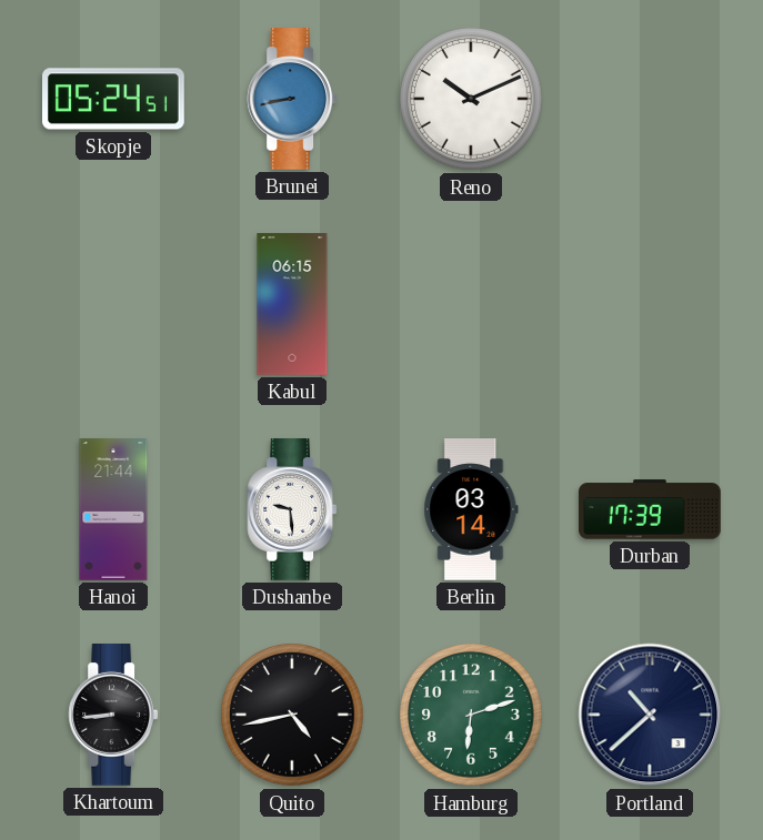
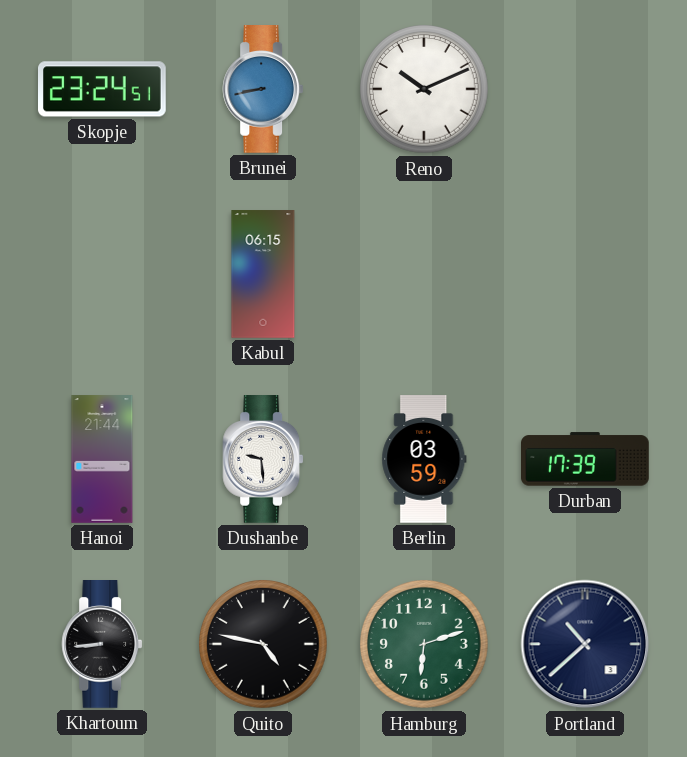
Skopje: 05:24 -> 23:24 (103, 89)
Berlin: 03:14 -> 03:59 (424, 460)
Quito: 4:43 -> 4:47 (263, 644)
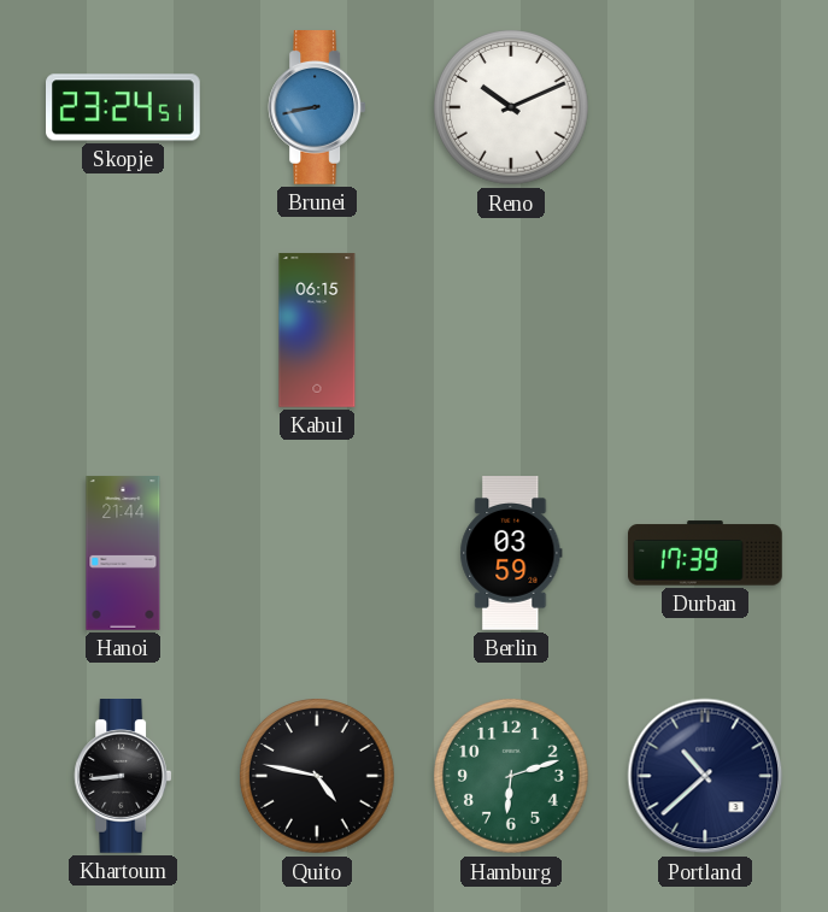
Dushanbe: 9:29 -> none (263, 460)
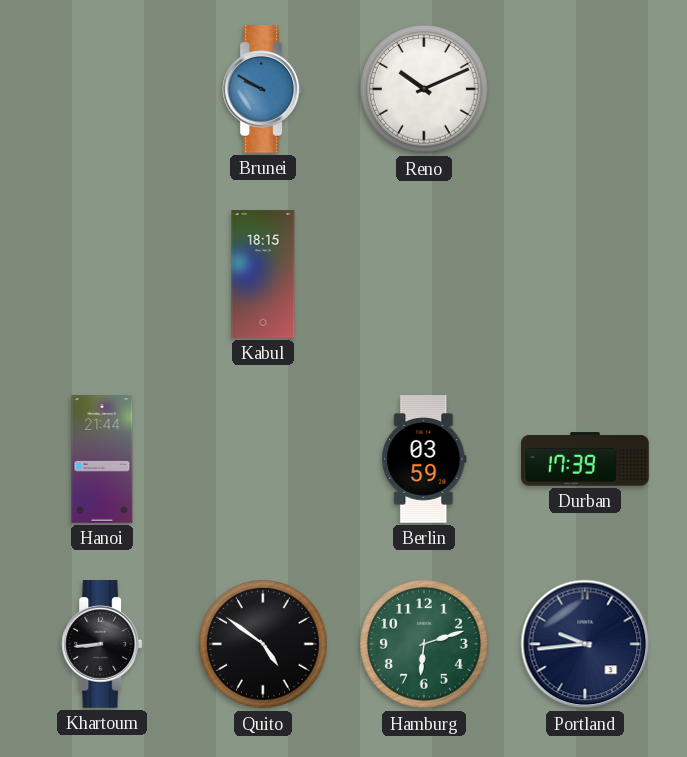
Skopje: 23:24 -> none (124, 107)
Brunei: 8:43 -> 9:50 (263, 90)
Kabul: 06:15 -> 18:15 (263, 274)
Quito: 4:47 -> 4:51 (263, 644)
Portland: 10:38 -> 9:44 (585, 644)
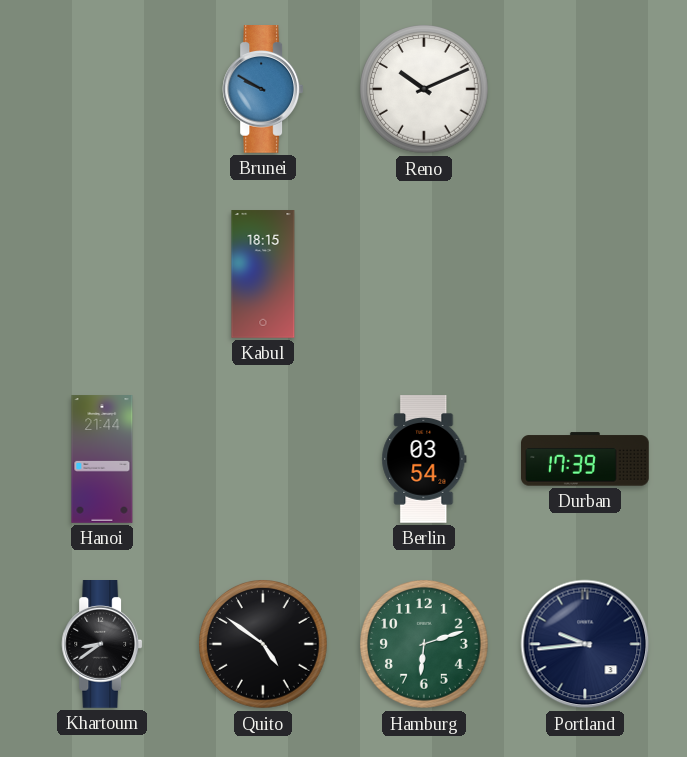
Berlin: 03:59 -> 03:54 (424, 460)
Khartoum: 8:44 -> 8:39 (102, 645)
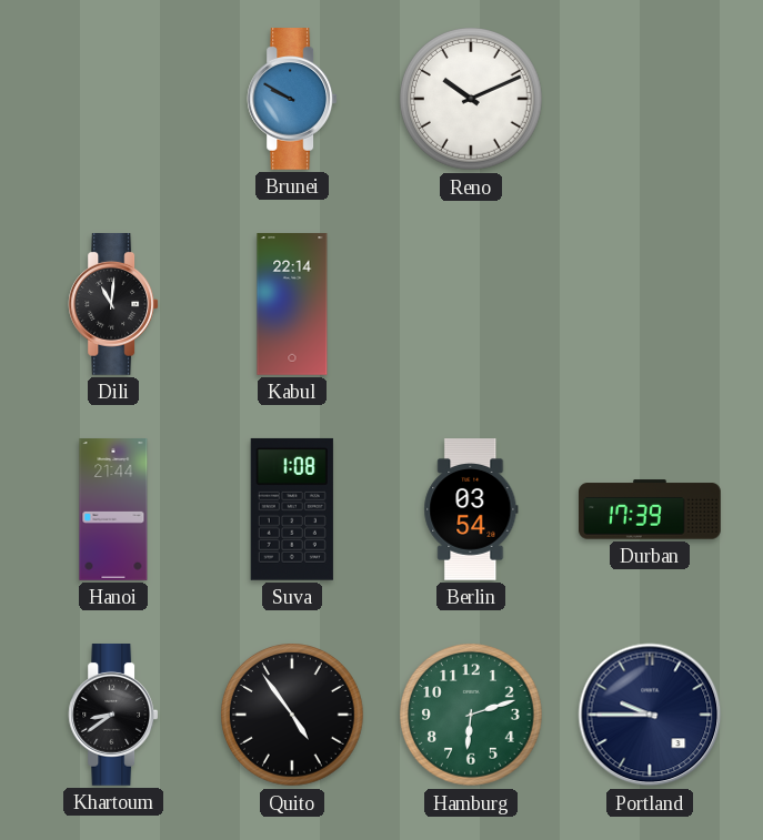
Dili: none -> 11:01 (113, 305)
Kabul: 18:15 -> 22:14 (292, 304)
Suva: none -> 1:08 (292, 509)
Quito: 4:51 -> 4:54 (292, 715)
Portland: 9:44 -> 9:45 (650, 715)
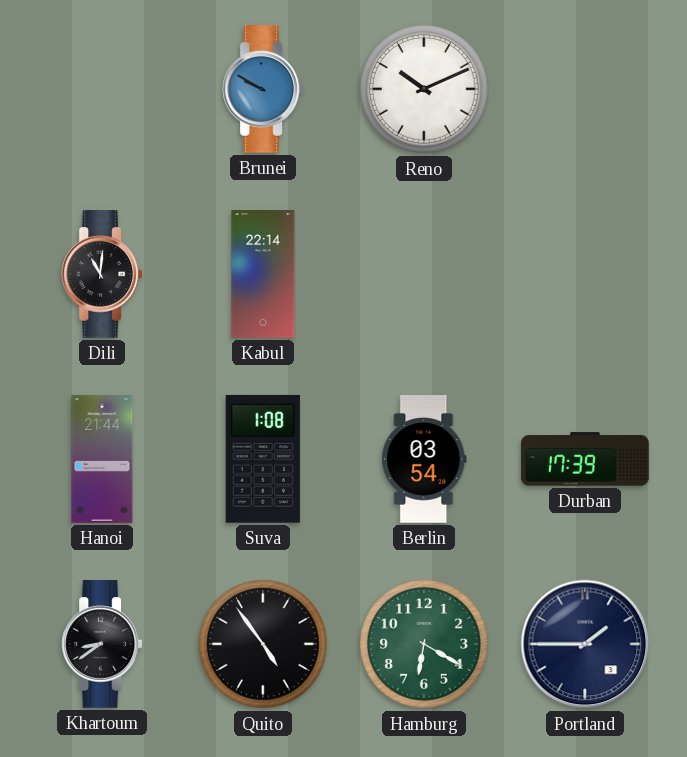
Hamburg: 6:12 -> 6:20 (424, 644)
Portland: 9:45 -> 1:45 (585, 644)
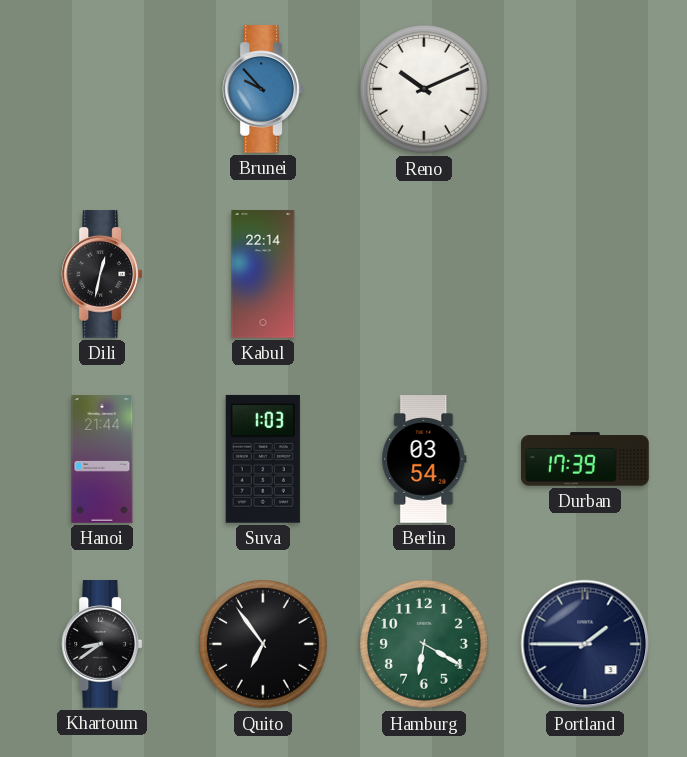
Brunei: 9:50 -> 9:53 (263, 90)
Dili: 11:01 -> 12:32 (102, 275)
Suva: 1:08 -> 1:03 (263, 459)
Quito: 4:54 -> 6:54 (263, 644)
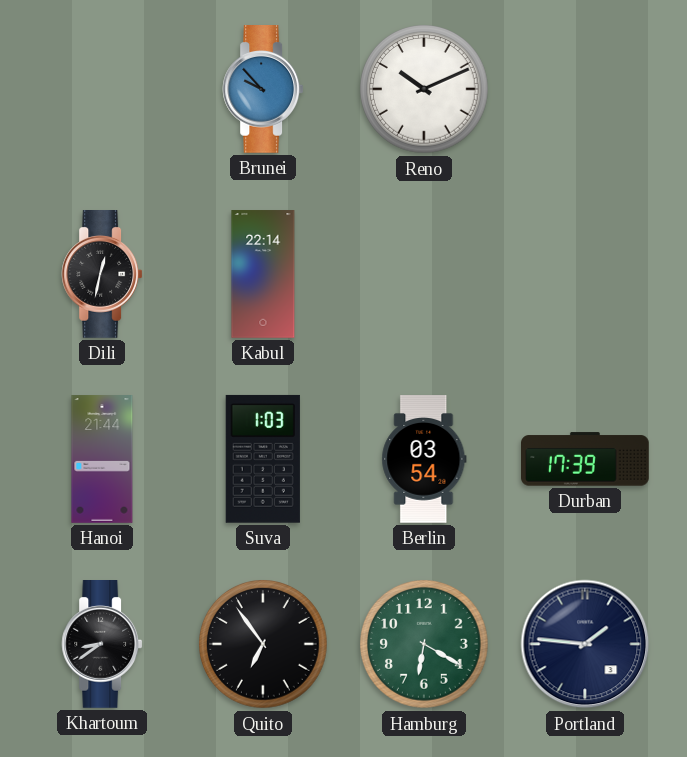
Portland: 1:45 -> 1:46 (585, 644)
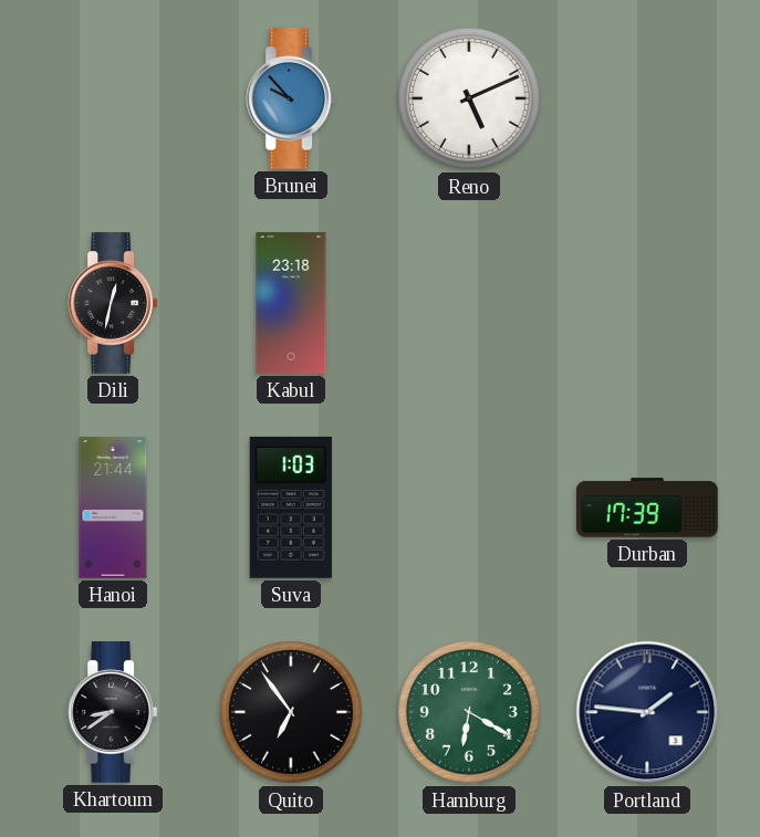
Reno: 10:11 -> 5:11 (469, 98)
Kabul: 22:14 -> 23:18 (291, 303)
Berlin: 03:54 -> none (424, 460)
